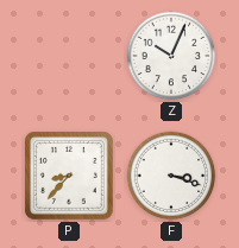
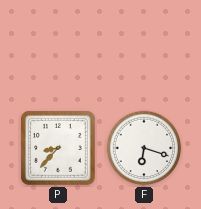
Z: 10:04 -> none (171, 56)
F: 3:18 -> 6:18 (144, 148)
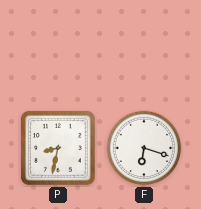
P: 8:37 -> 8:32 (58, 148)
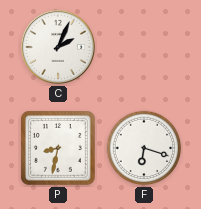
C: none -> 2:04 (58, 47)
